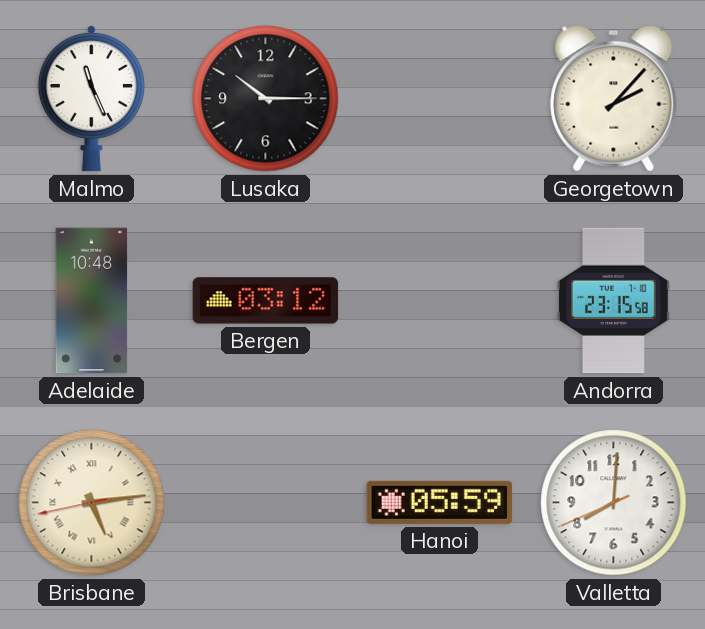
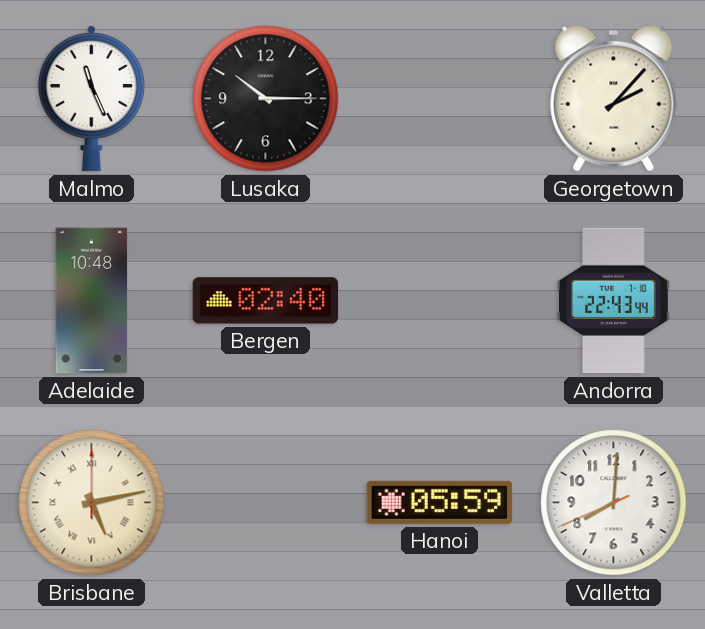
Bergen: 03:12 -> 02:40 (266, 301)
Andorra: 23:15 -> 22:43 (614, 301)
Brisbane: 5:13:43 -> 5:13:00 (92, 503)
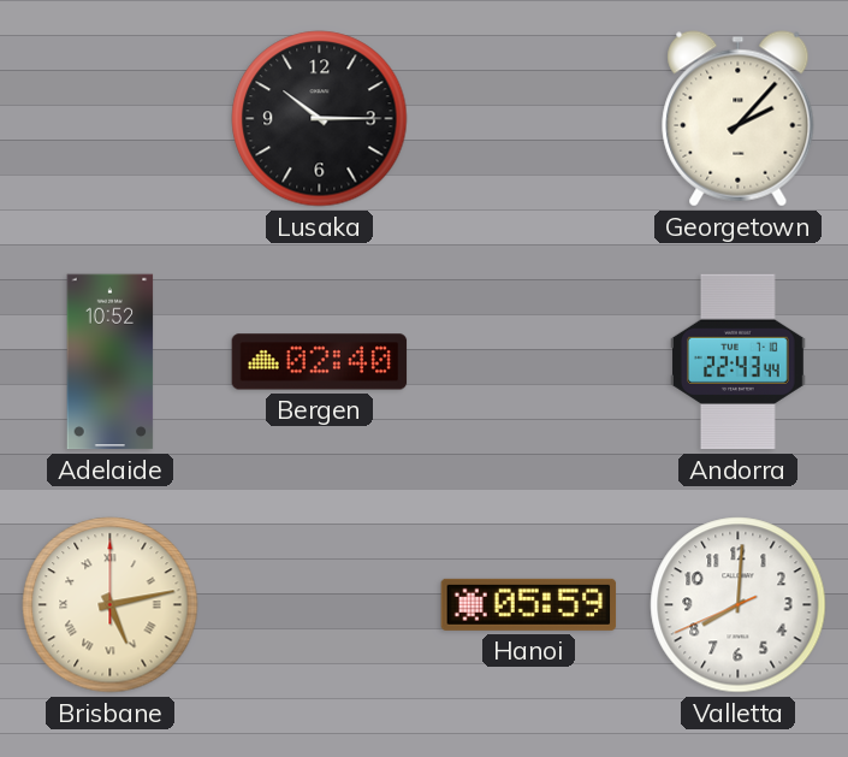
Malmo: 11:26 -> none (91, 98)
Adelaide: 10:48 -> 10:52 (111, 362)
